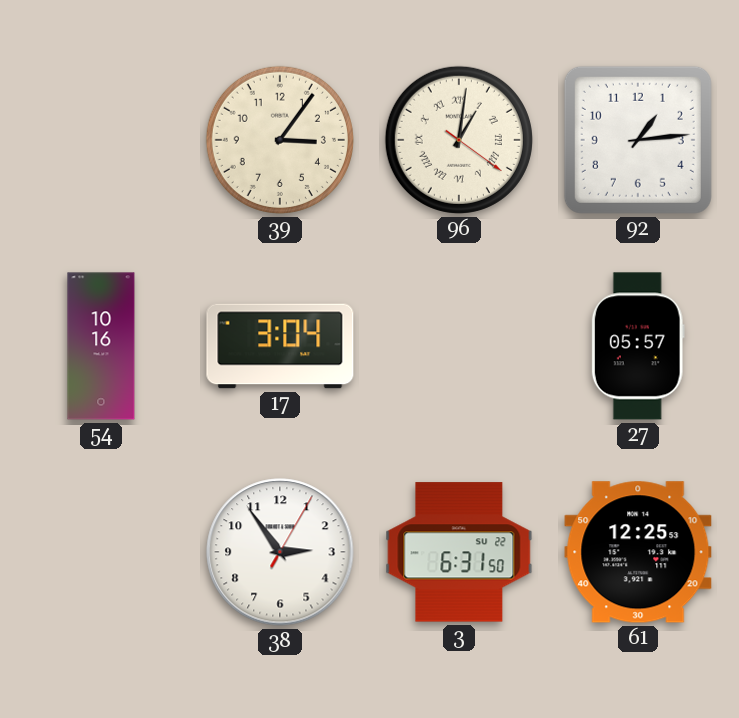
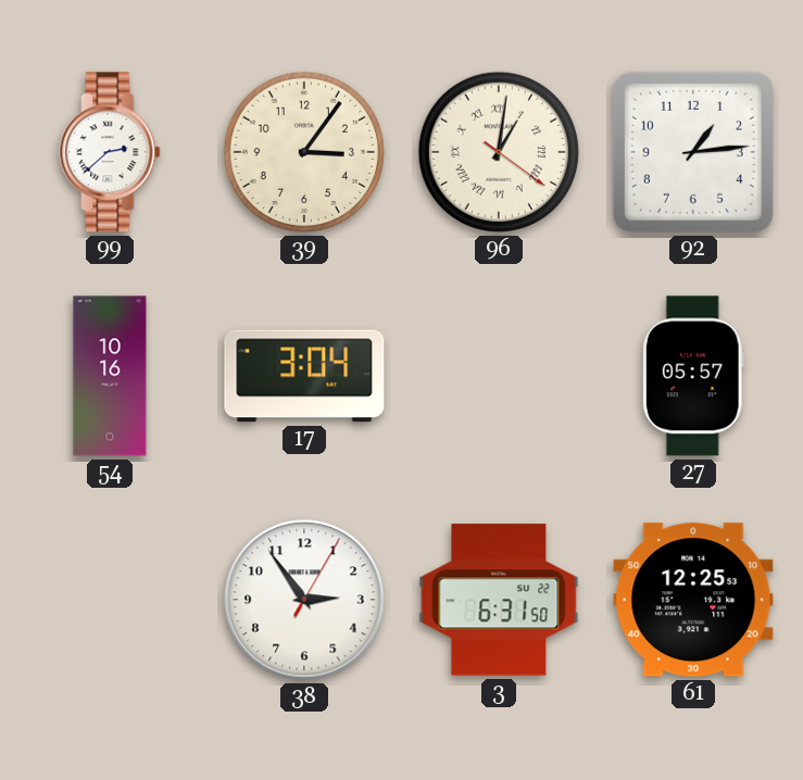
99: none -> 2:38 (110, 152)
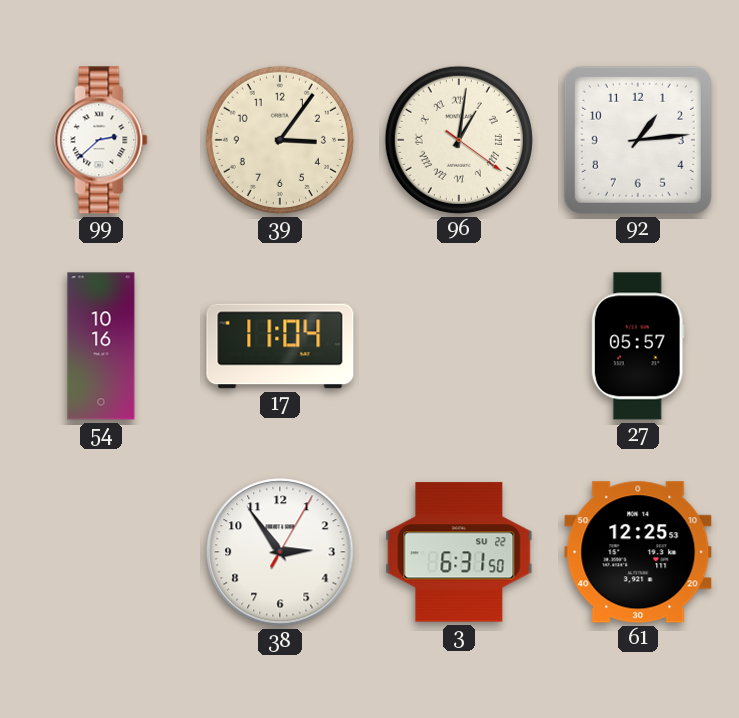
17: 3:04 -> 11:04 (280, 346)
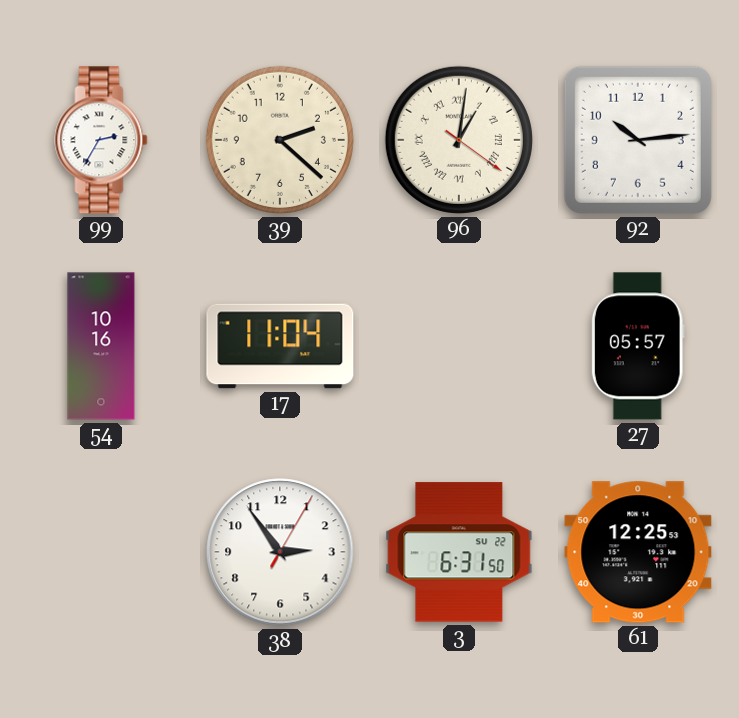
99: 2:38 -> 2:35 (101, 140)
39: 3:06 -> 2:22 (280, 140)
92: 1:14 -> 10:14 (638, 140)
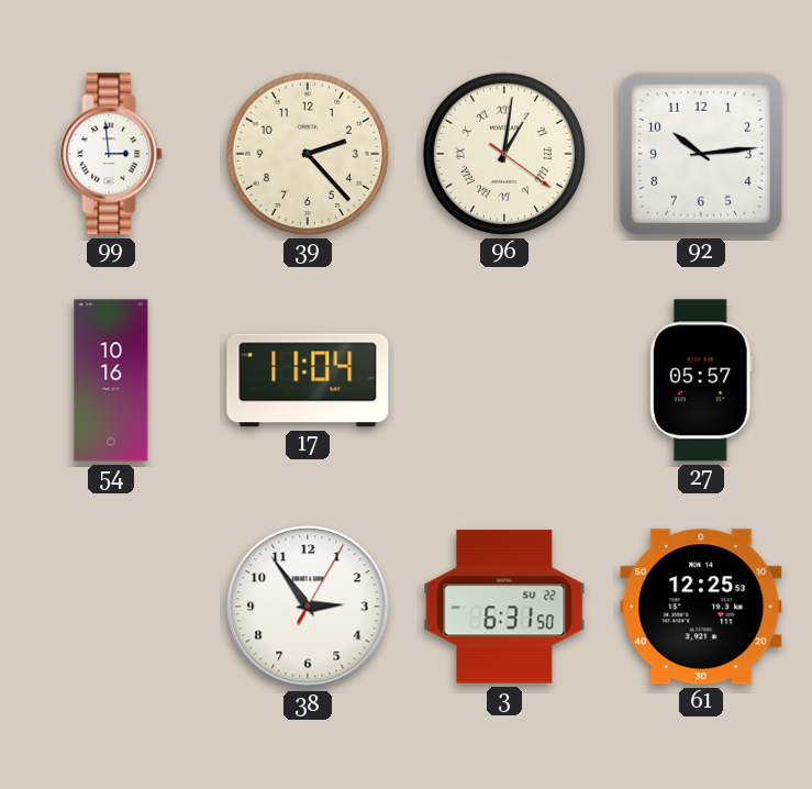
99: 2:35 -> 2:59 (111, 154)
39: 2:22 -> 2:23 (308, 154)
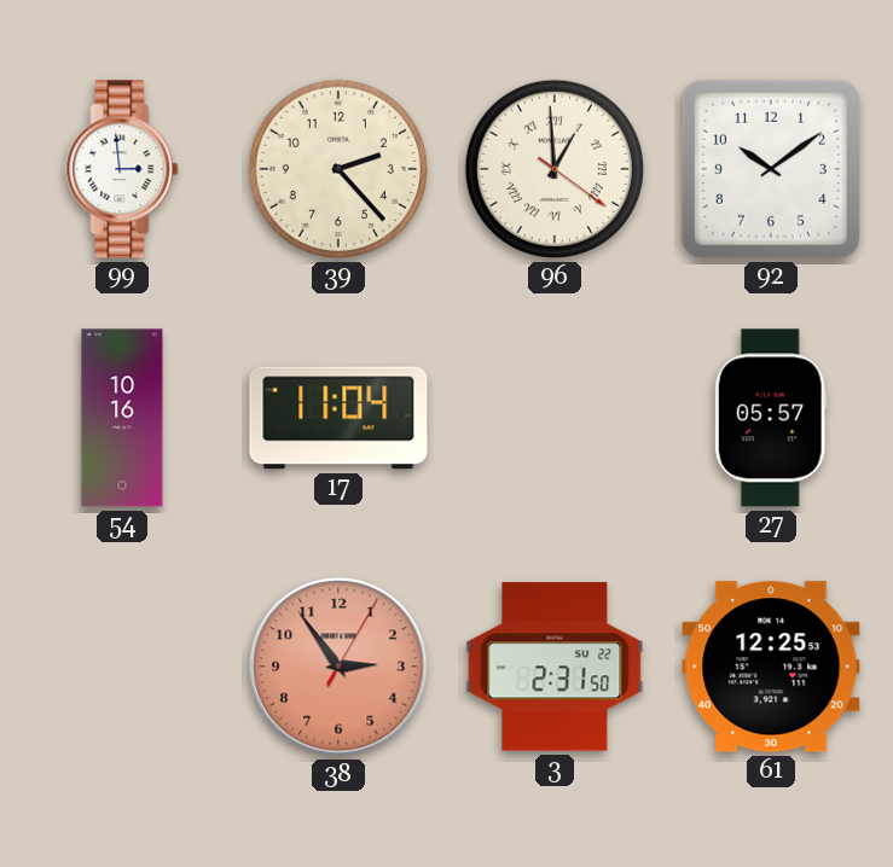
96: 1:01 -> 12:59 (555, 169)
92: 10:14 -> 10:09 (771, 169)
38 dial: white -> salmon (338, 667)
3: 6:31 -> 2:31 (555, 667)
